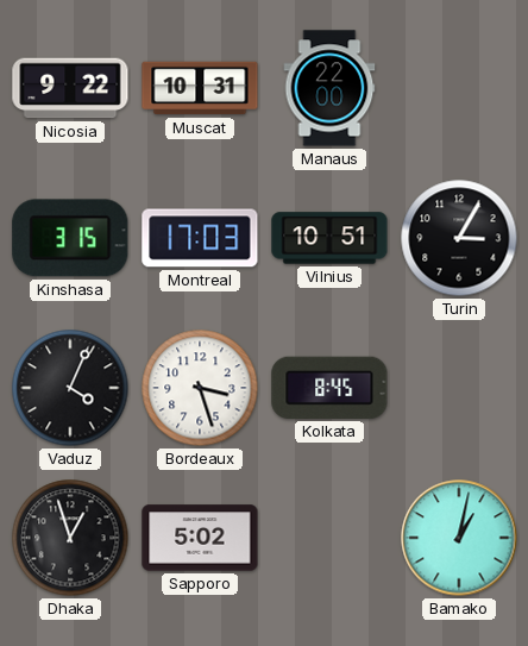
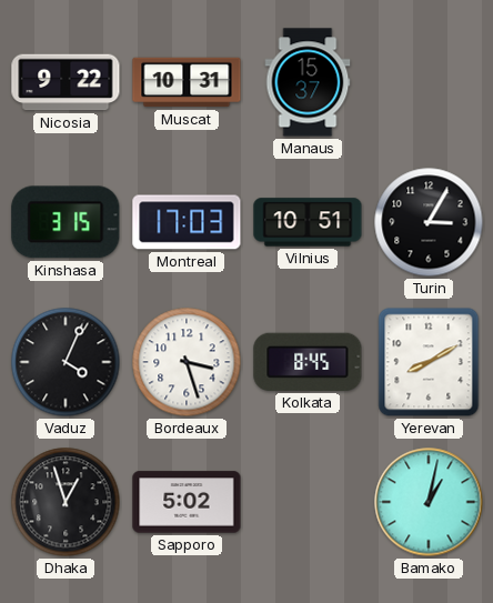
Manaus: 22:00 -> 15:37 (308, 82)
Yerevan: none -> 8:10 (429, 362)
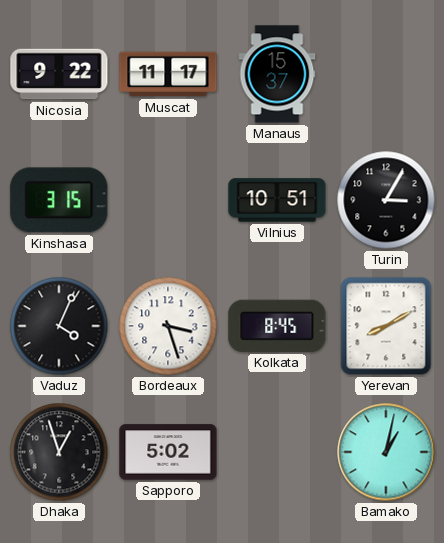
Muscat: 10:31 -> 11:17 (168, 74)
Montreal: 17:03 -> none (187, 222)
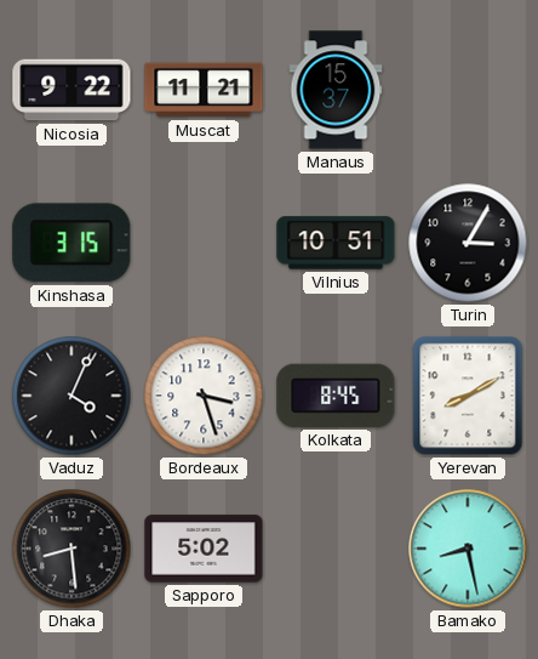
Muscat: 11:17 -> 11:21 (204, 90)
Dhaka: 12:57 -> 8:29 (71, 549)
Bamako: 1:02 -> 8:28 (468, 549)
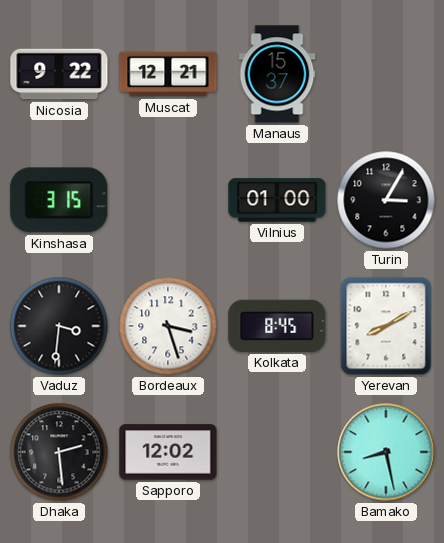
Muscat: 11:21 -> 12:21 (168, 74)
Vilnius: 10:51 -> 01:00 (277, 200)
Vaduz: 4:04 -> 3:31 (59, 326)
Dhaka: 8:29 -> 2:29 (59, 452)
Sapporo: 5:02 -> 12:02 (168, 452)
